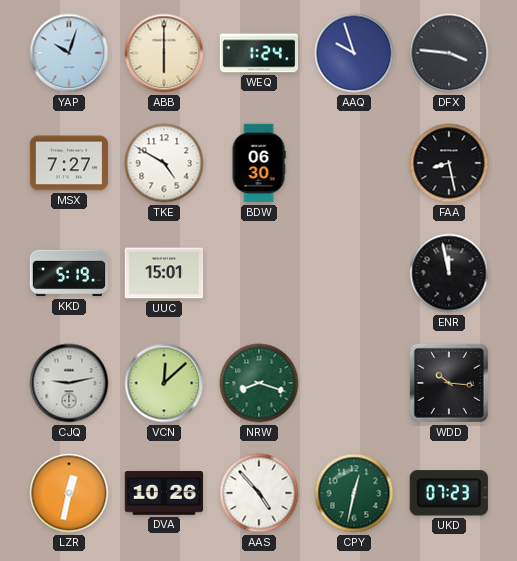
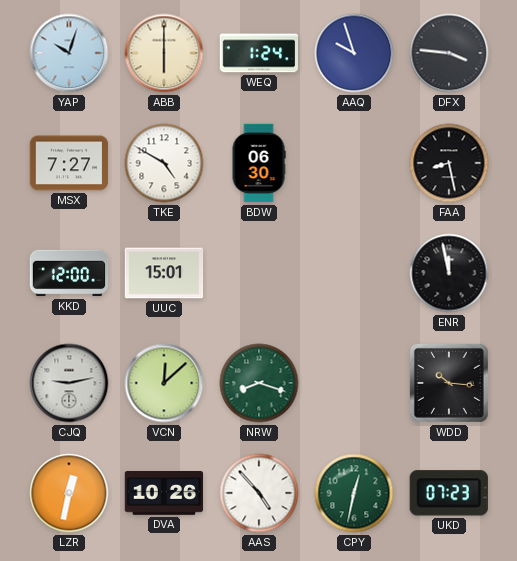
KKD: 5:19 -> 12:00 (69, 273)
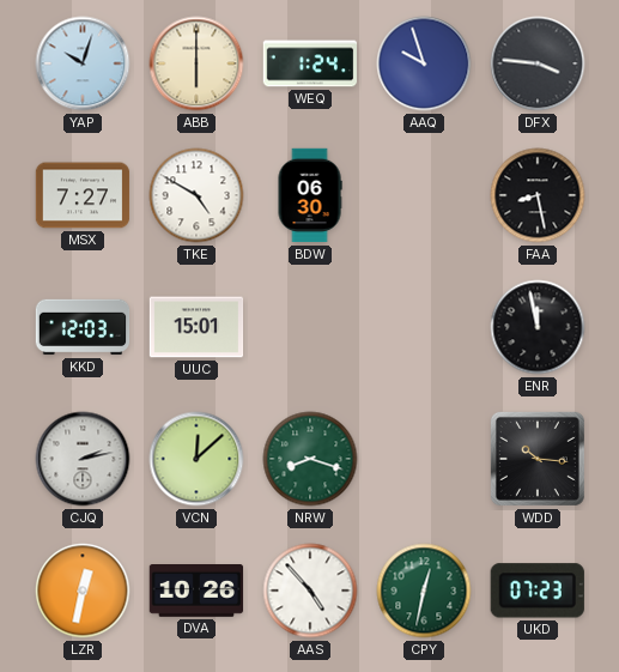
KKD: 12:00 -> 12:03 (83, 327)
CJQ: 9:13 -> 2:13 (83, 459)
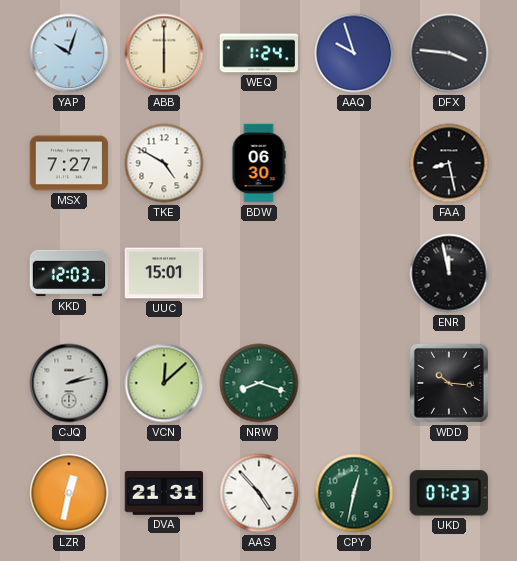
DVA: 10:26 -> 21:31 (164, 494)
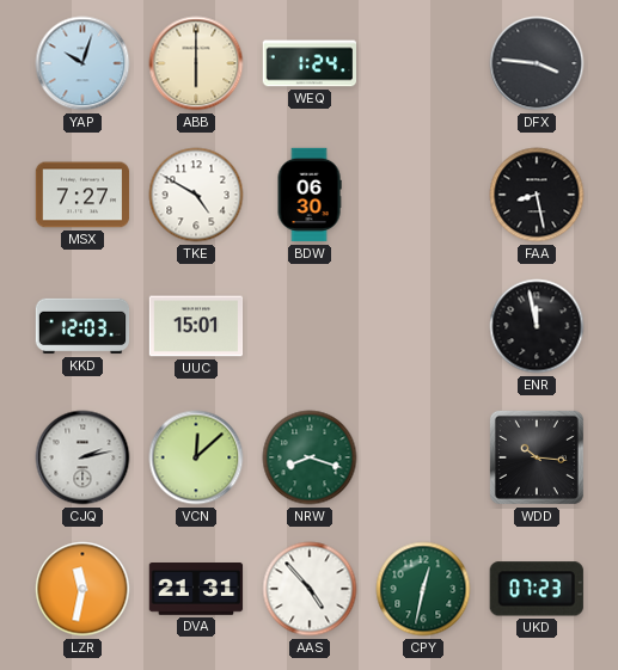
AAQ: 9:57 -> none (354, 53)
LZR: 12:32 -> 11:32 (82, 589)
